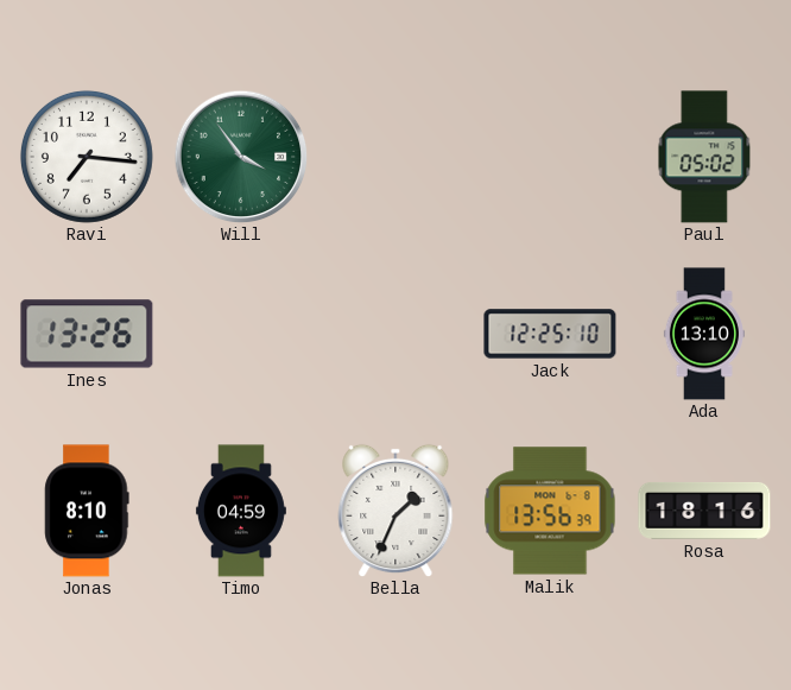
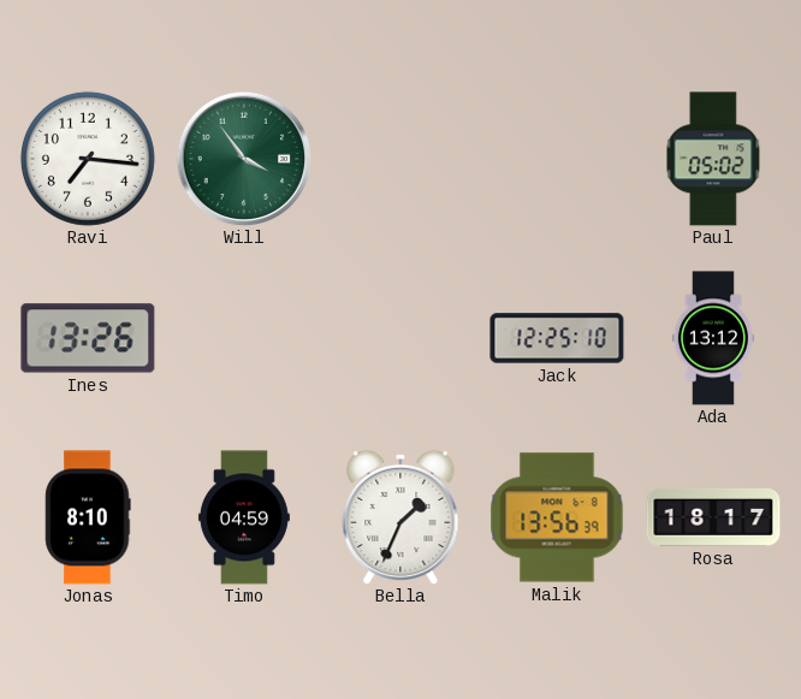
Ada: 13:10 -> 13:12 (713, 338)
Rosa: 18:16 -> 18:17 (713, 517)
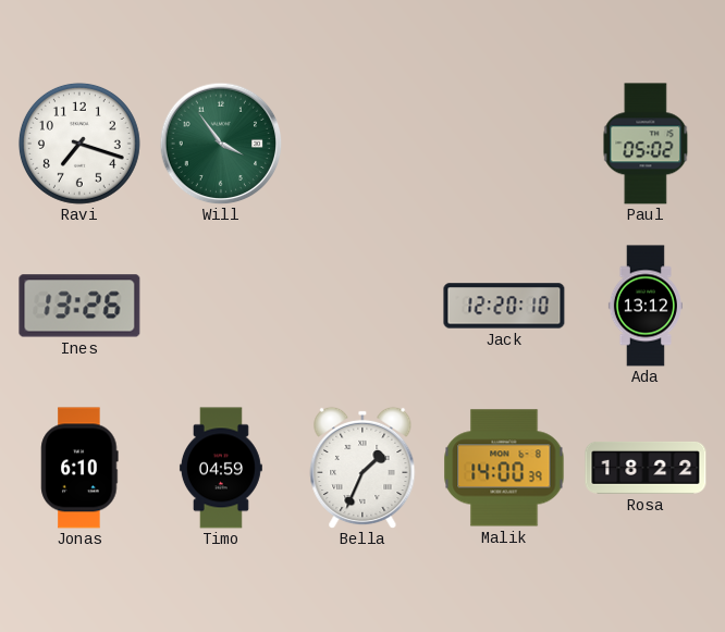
Ravi: 7:16 -> 7:18 (79, 144)
Jack: 12:25 -> 12:20 (504, 306)
Jonas: 8:10 -> 6:10 (79, 468)
Malik: 13:56 -> 14:00 (504, 468)
Rosa: 18:17 -> 18:22 (646, 468)
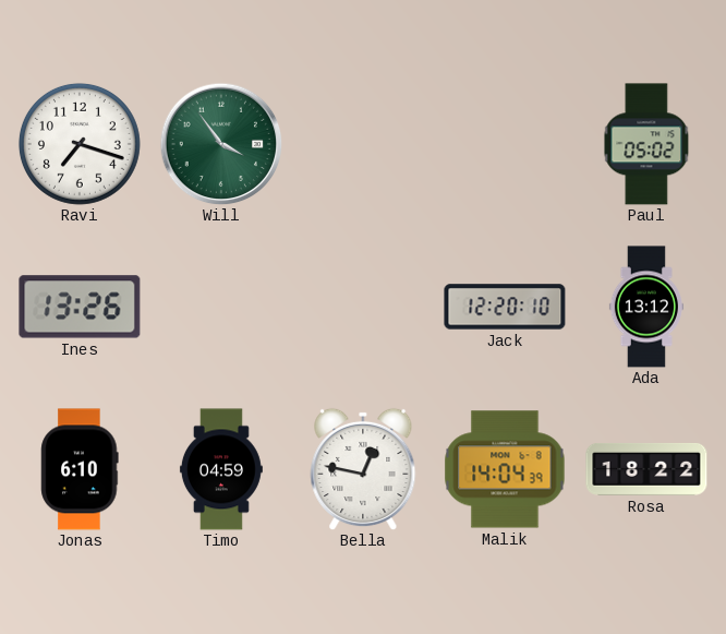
Bella: 1:34 -> 12:47 (363, 469)
Malik: 14:00 -> 14:04 (505, 469)
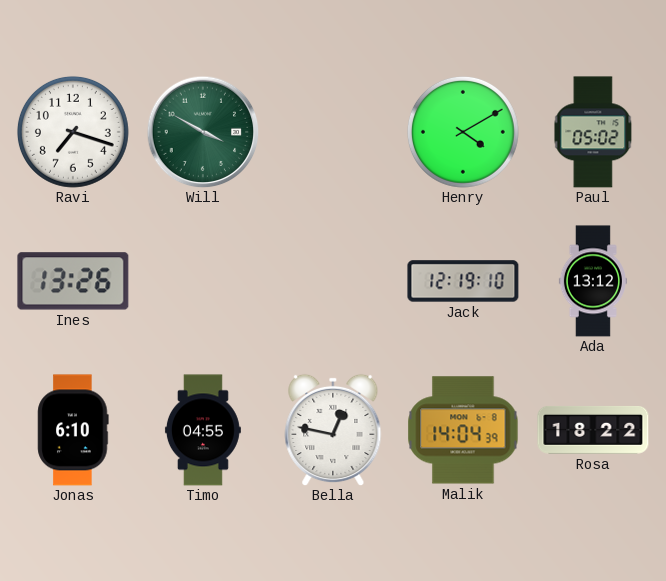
Will: 3:54 -> 3:50 (203, 132)
Henry: none -> 4:10 (463, 132)
Jack: 12:20 -> 12:19 (463, 281)
Timo: 04:59 -> 04:55 (203, 430)
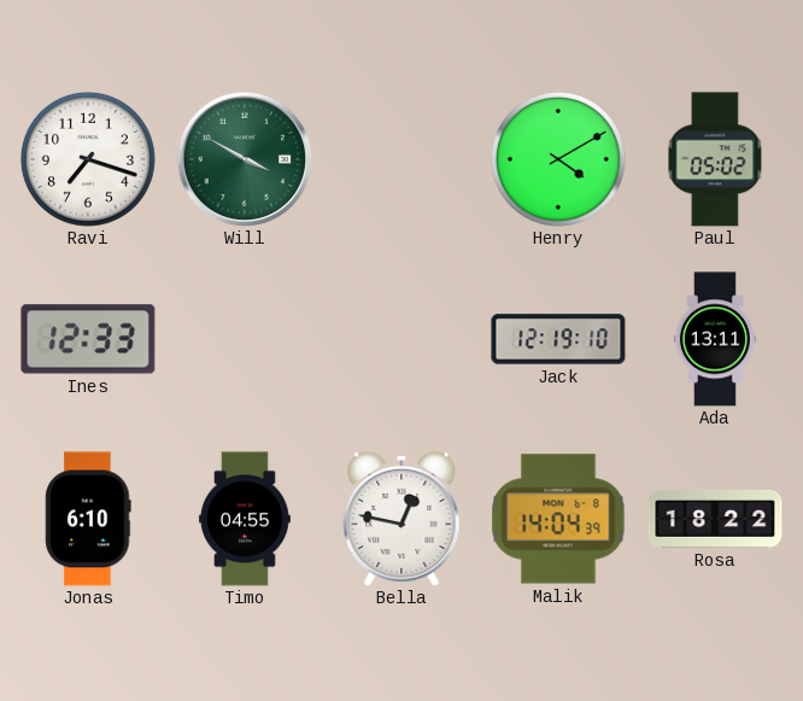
Ines: 13:26 -> 12:33 (88, 339)
Ada: 13:12 -> 13:11 (715, 339)
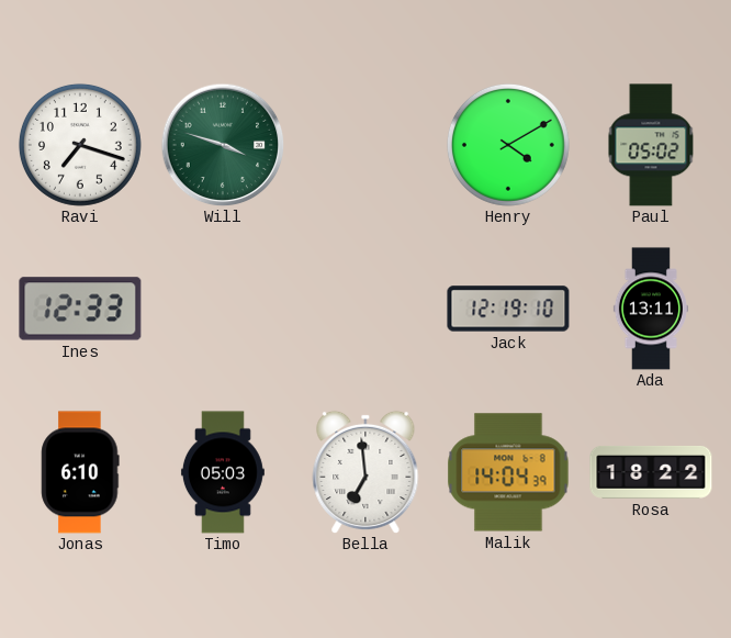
Will: 3:50 -> 3:48 (223, 145)
Timo: 04:55 -> 05:03 (223, 472)
Bella: 12:47 -> 6:59 (365, 472)
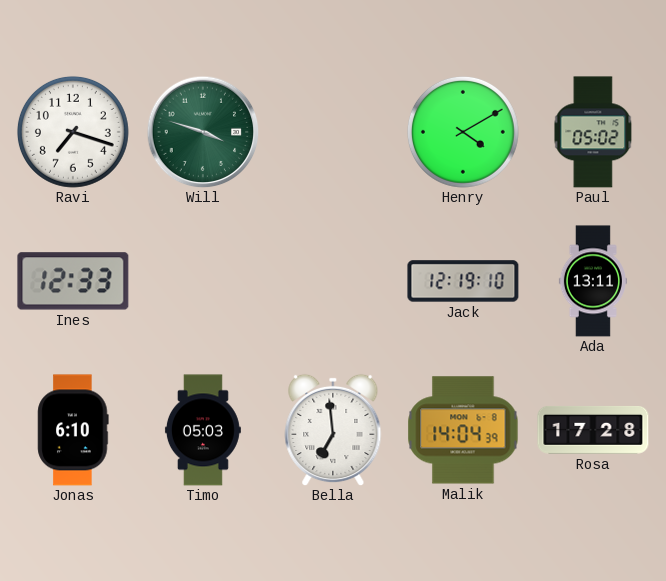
Rosa: 18:22 -> 17:28 (593, 430)
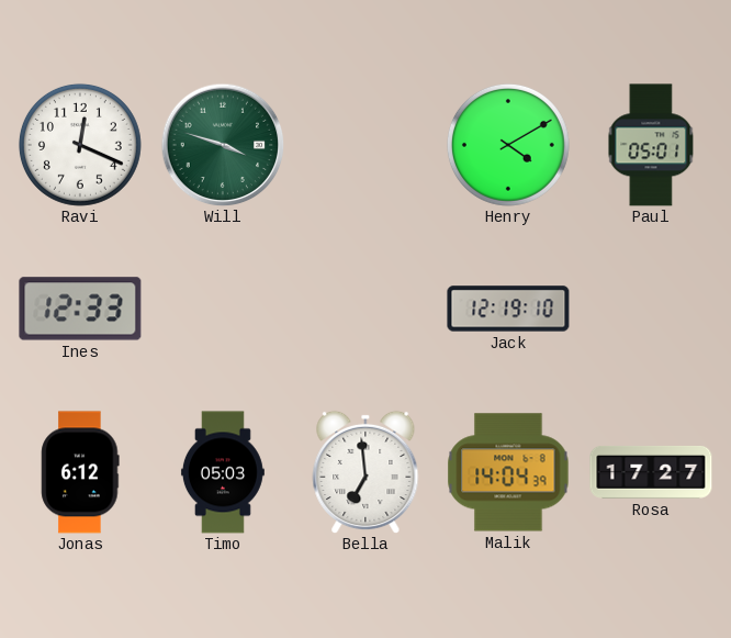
Ravi: 7:18 -> 12:19 (80, 145)
Paul: 05:02 -> 05:01 (651, 145)
Ada: 13:11 -> none (593, 281)
Jonas: 6:10 -> 6:12 (80, 472)
Rosa: 17:28 -> 17:27 (651, 472)
